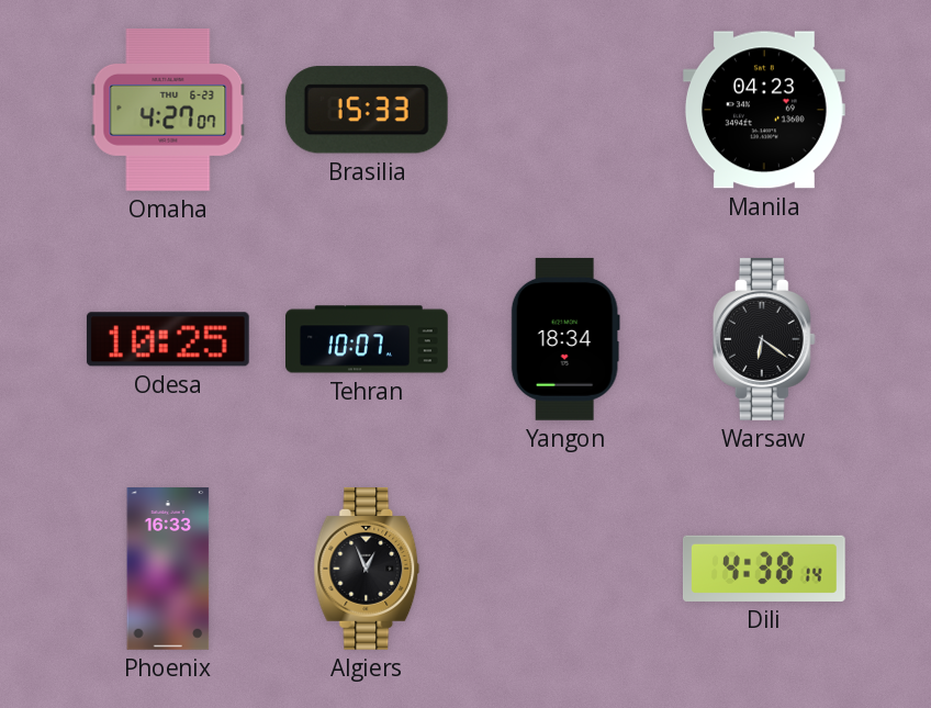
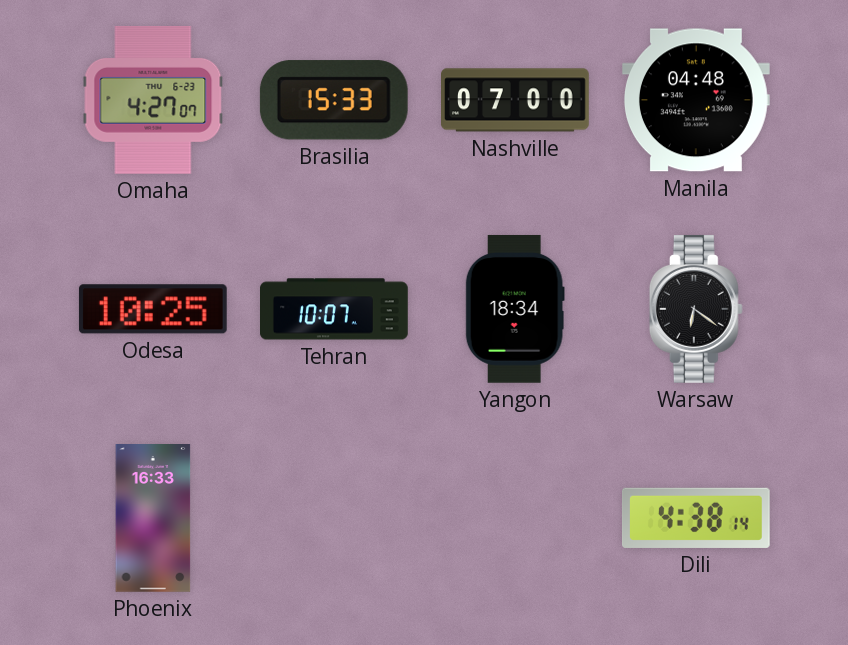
Nashville: none -> 07:00 (516, 100)
Manila: 04:23 -> 04:48 (696, 100)
Algiers: 12:56 -> none (367, 569)
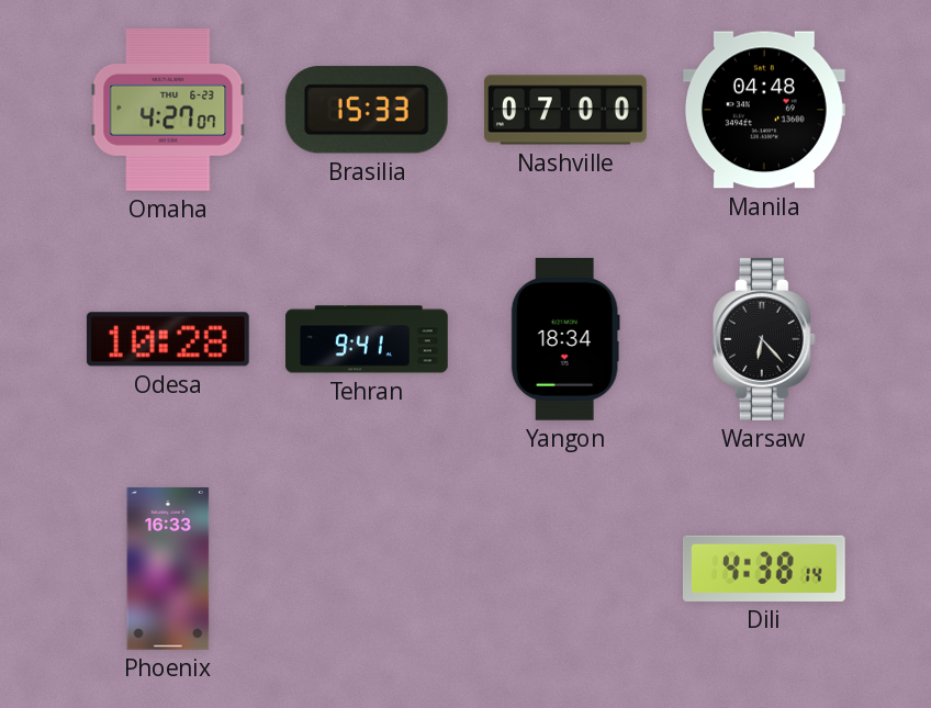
Odesa: 10:25 -> 10:28 (168, 339)
Tehran: 10:07 -> 9:41 (368, 339)
Warsaw: 6:21 -> 6:23 (764, 339)
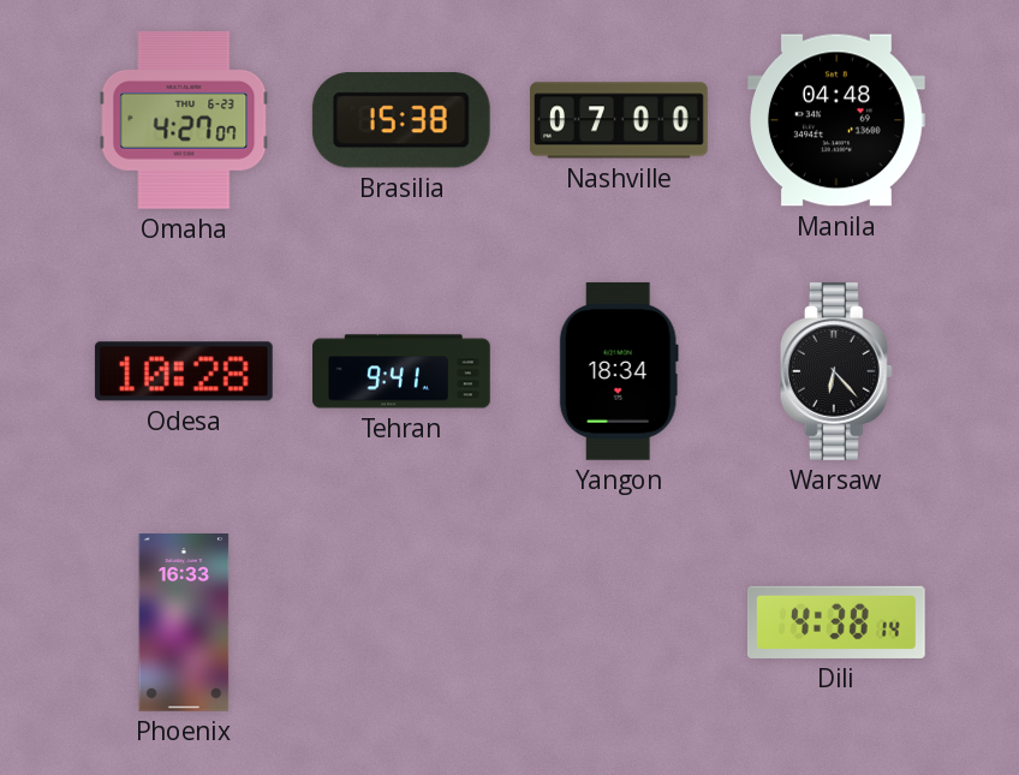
Brasilia: 15:33 -> 15:38 (401, 120)
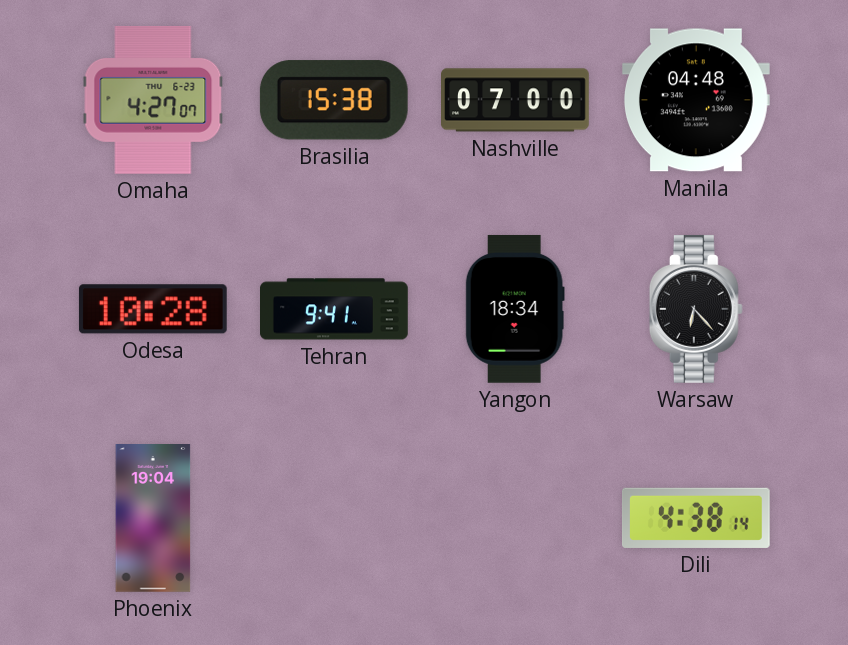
Phoenix: 16:33 -> 19:04 (153, 519)
